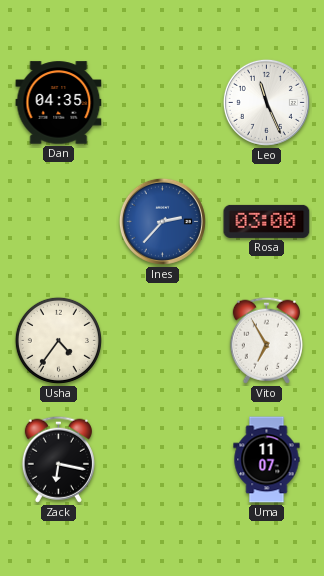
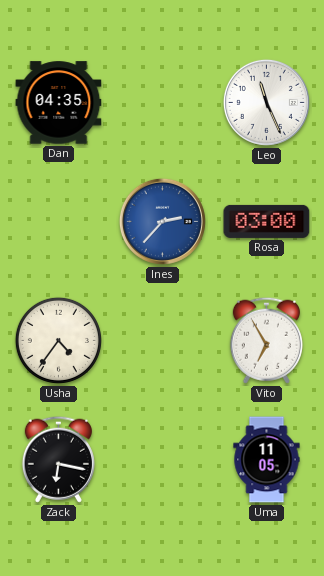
Uma: 11:07 -> 11:05 (267, 460)
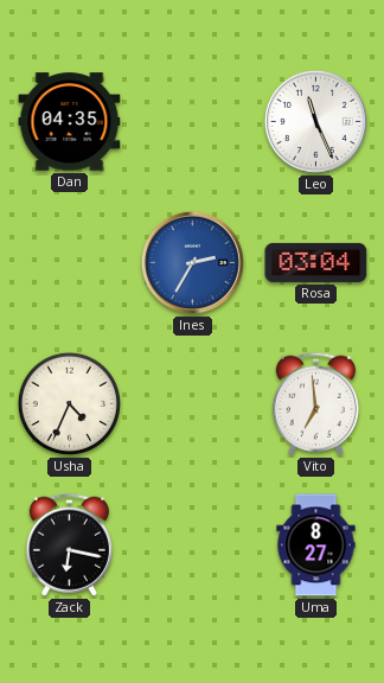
Ines: 2:37 -> 2:35 (192, 262)
Rosa: 03:00 -> 03:04 (316, 262)
Usha: 4:36 -> 4:34 (69, 403)
Vito: 6:55 -> 6:59 (315, 403)
Uma: 11:05 -> 8:27 (316, 545)
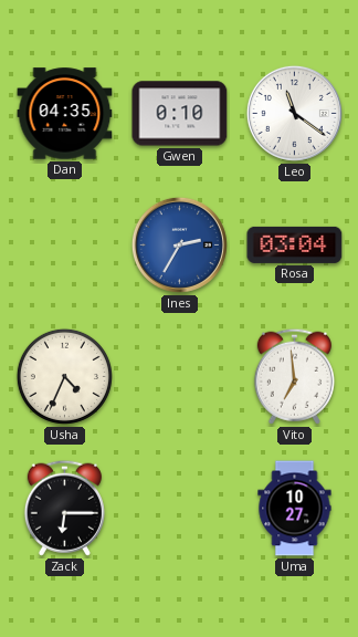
Gwen: none -> 0:10 (180, 114)
Leo: 11:26 -> 11:21 (294, 113)
Zack: 6:17 -> 6:15 (64, 508)
Uma: 8:27 -> 10:27 (295, 509)
